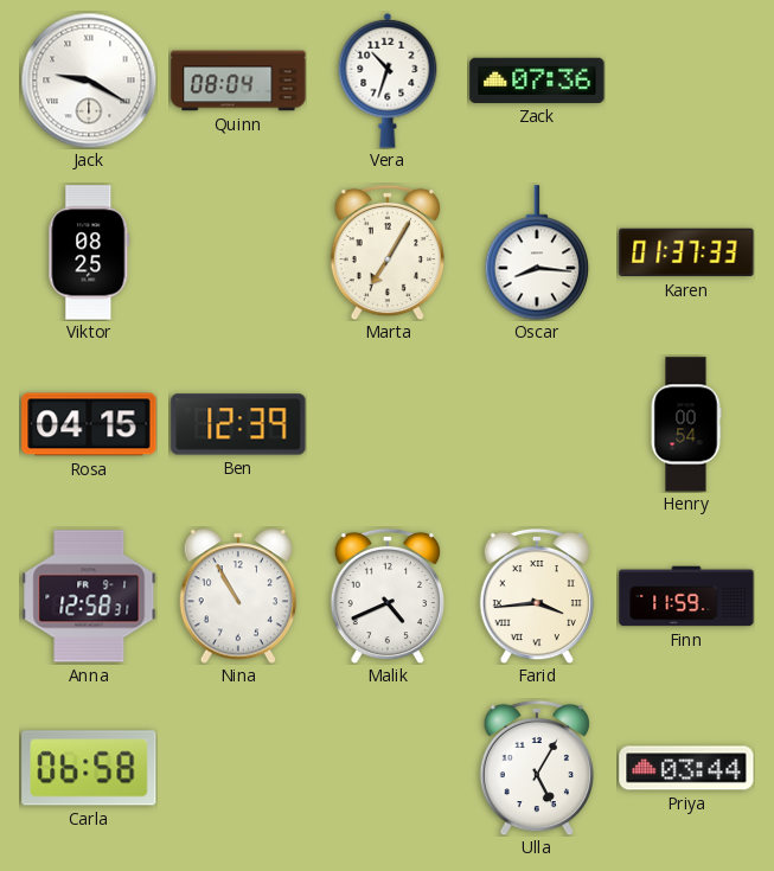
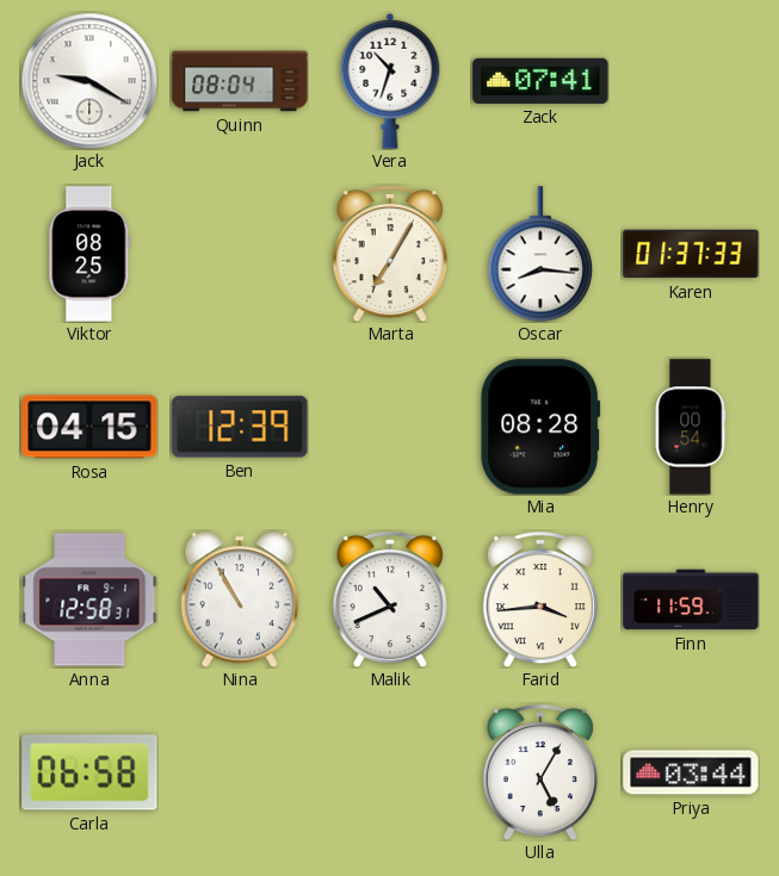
Zack: 07:36 -> 07:41 (540, 81)
Mia: none -> 08:28 (540, 427)
Malik: 4:41 -> 10:41 (389, 599)
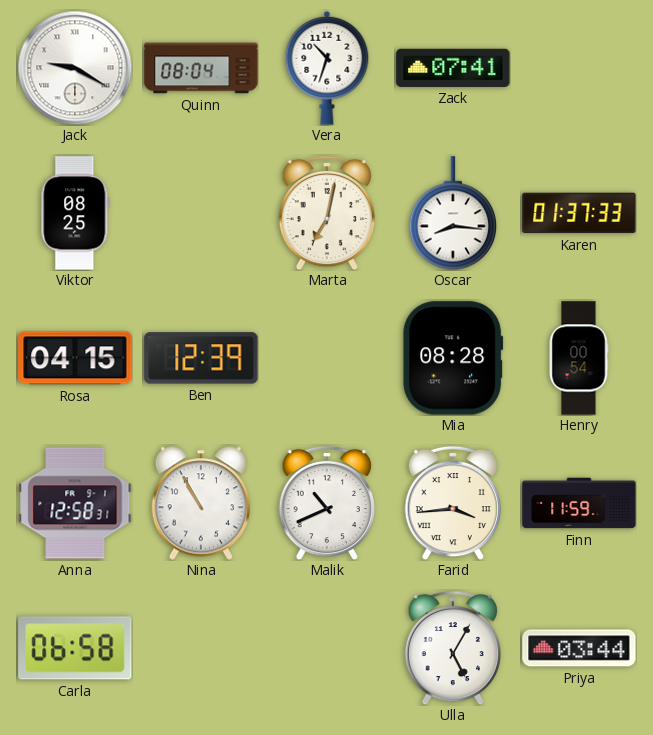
Marta: 7:05 -> 7:02 (326, 213)
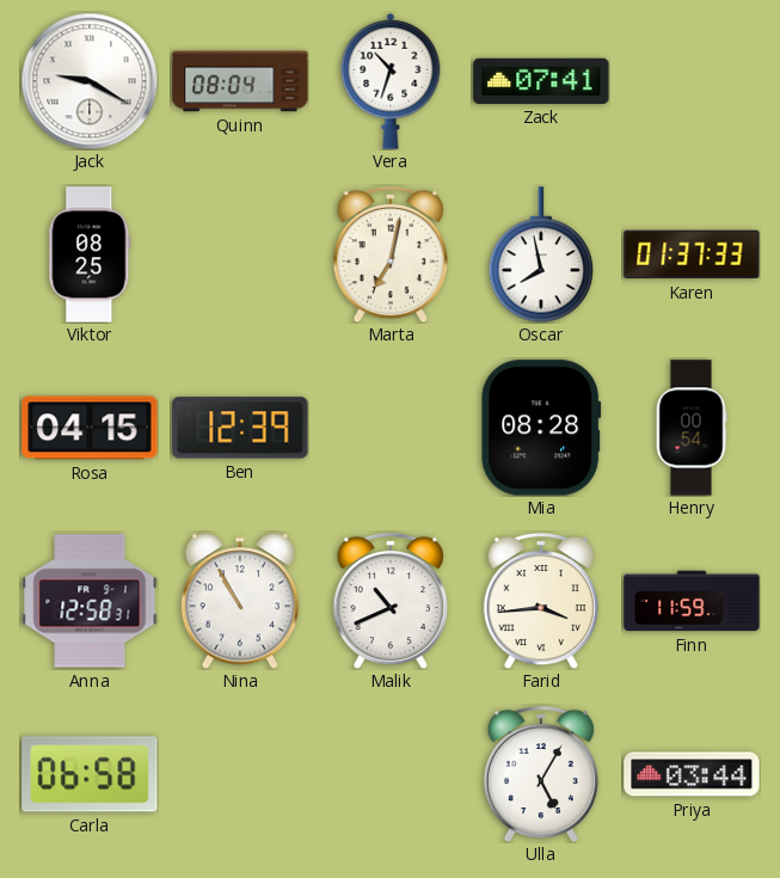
Oscar: 8:16 -> 7:58 (541, 254)
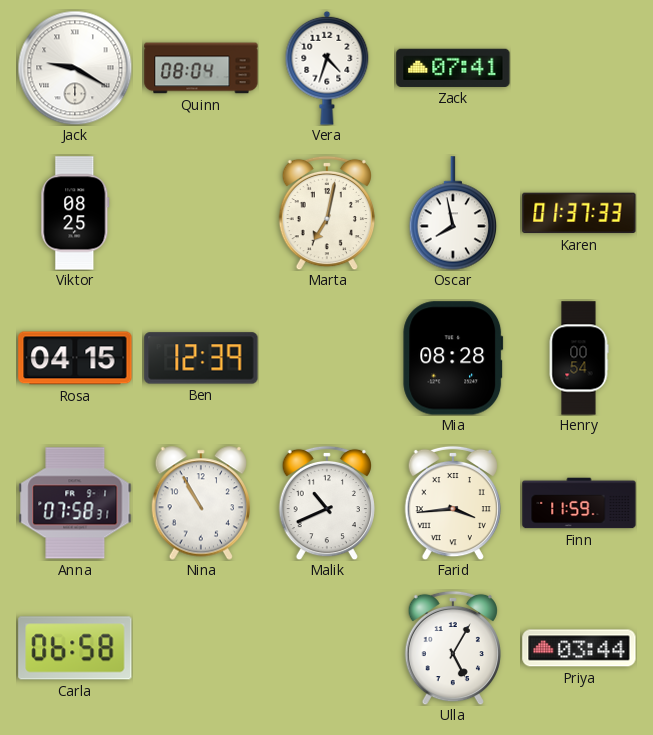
Vera: 10:33 -> 4:33 (327, 68)
Anna: 12:58 -> 07:58 (75, 503)
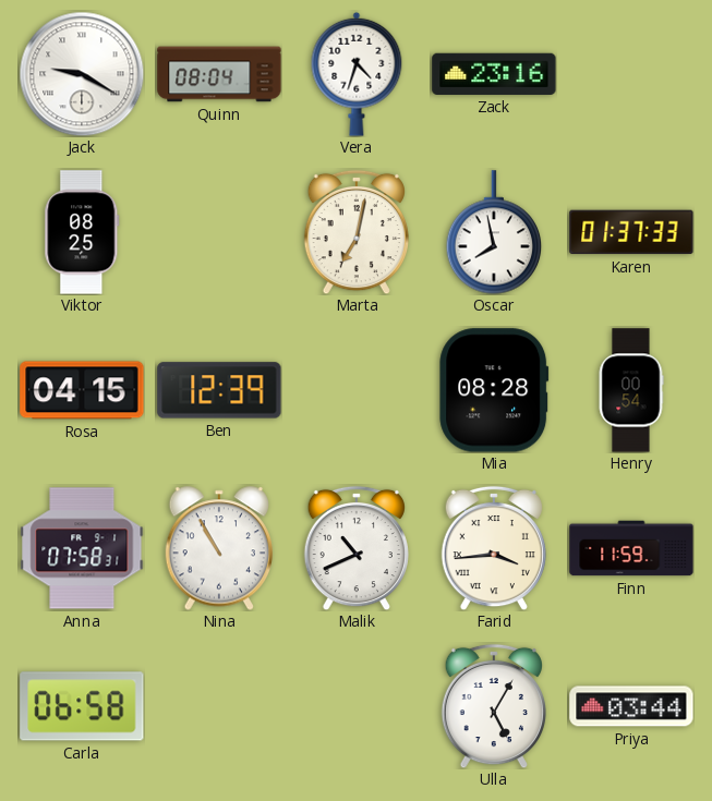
Zack: 07:41 -> 23:16 (494, 74)
